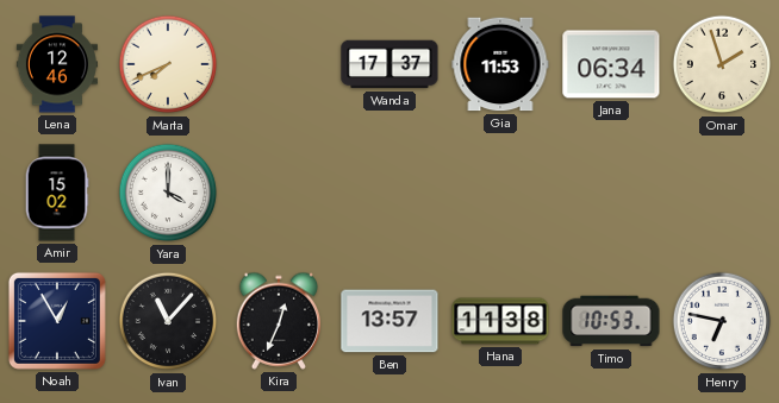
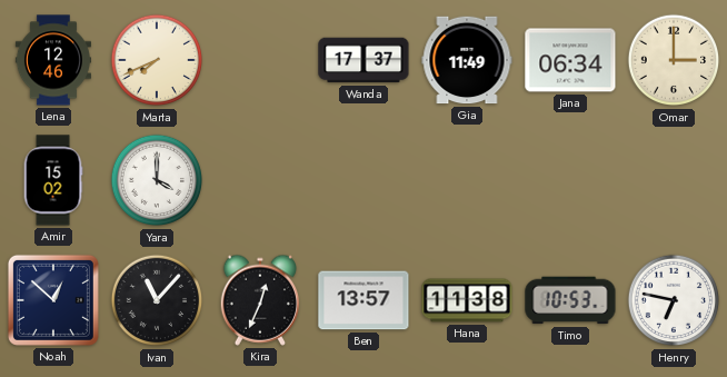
Gia: 11:53 -> 11:49 (467, 60)
Omar: 1:57 -> 3:00 (674, 60)
Noah: 12:55 -> 12:52 (53, 300)
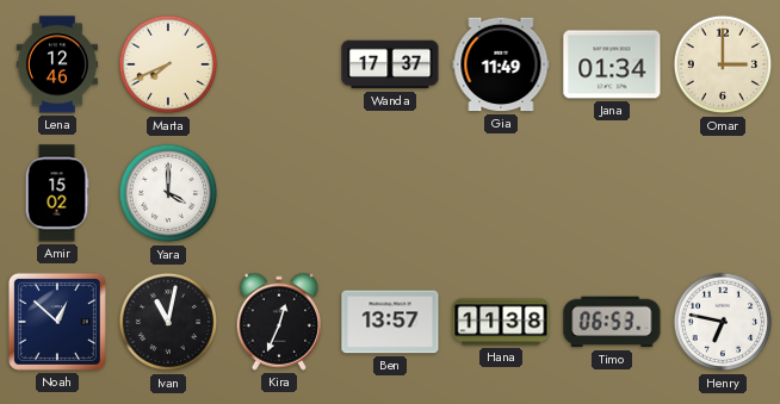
Jana: 06:34 -> 01:34 (612, 64)
Ivan: 11:07 -> 11:02 (168, 322)
Timo: 10:53 -> 06:53 (612, 322)
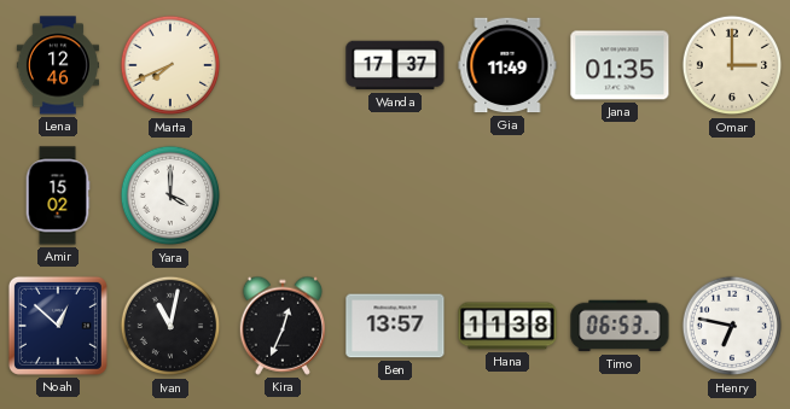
Jana: 01:34 -> 01:35 (620, 65)
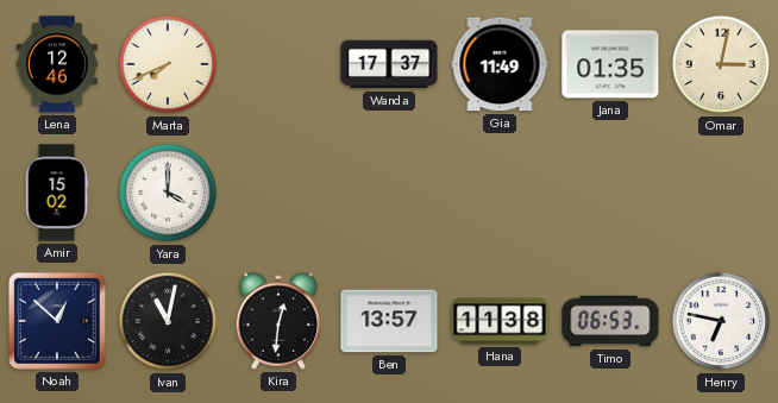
Omar: 3:00 -> 3:02 (721, 64)
Kira: 12:34 -> 12:31 (277, 321)
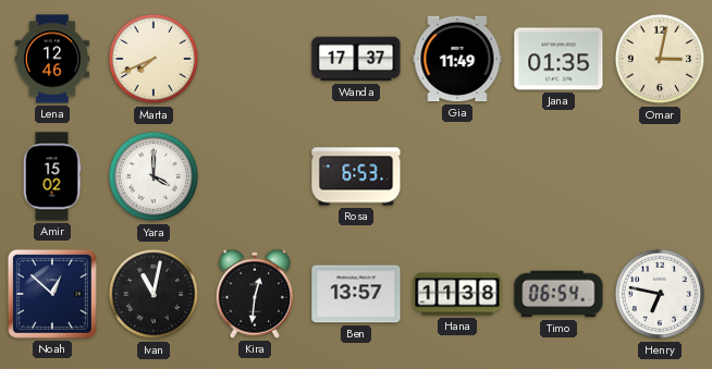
Rosa: none -> 6:53 (356, 176)
Timo: 06:53 -> 06:54 (558, 294)
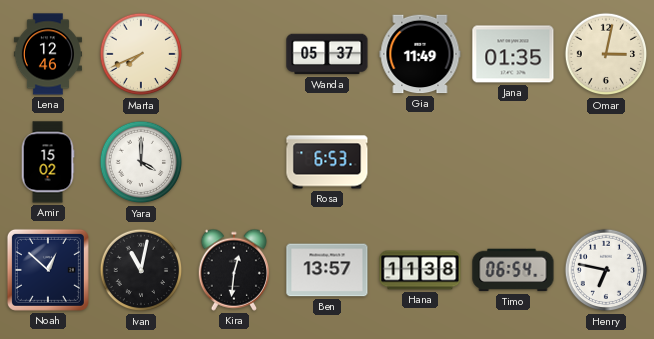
Wanda: 17:37 -> 05:37 (327, 54)
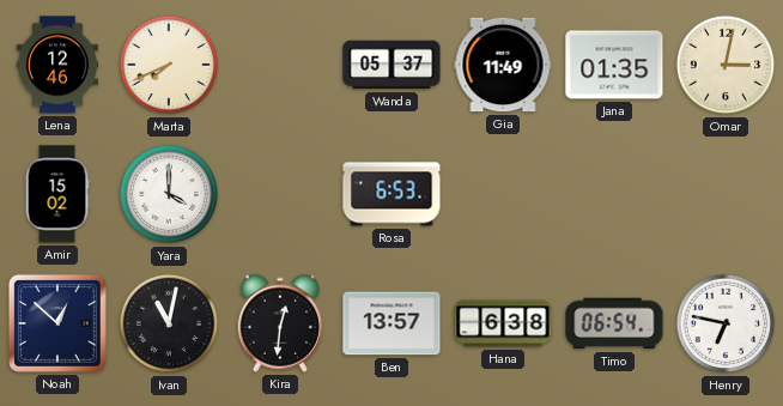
Hana: 11:38 -> 6:38 (503, 323)
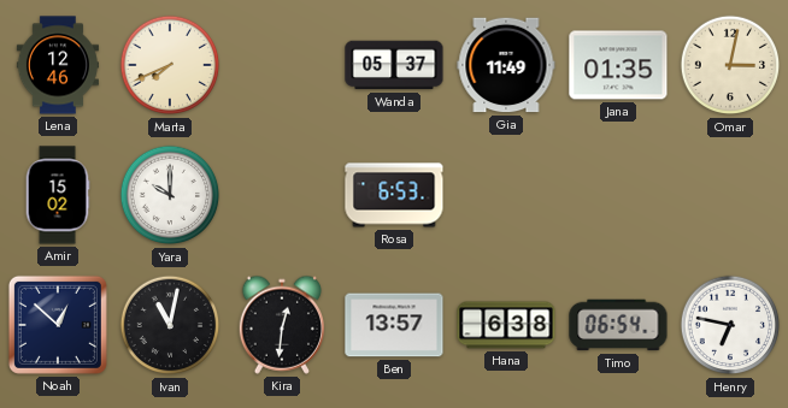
Yara: 4:00 -> 10:00 (170, 195)
